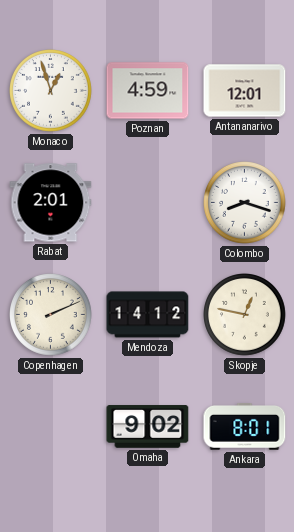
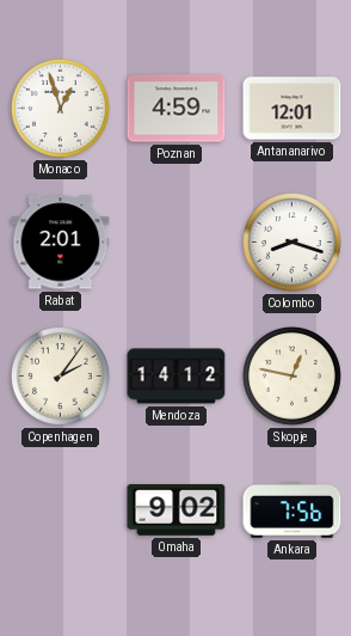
Copenhagen: 2:11 -> 2:06 (61, 377)
Ankara: 8:01 -> 7:56 (292, 510)
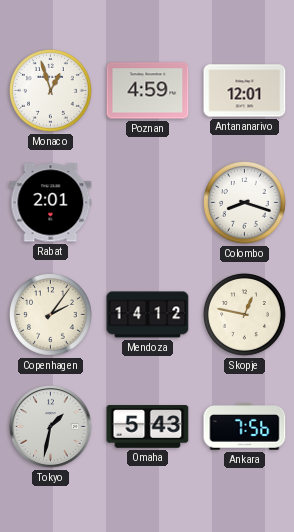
Tokyo: none -> 1:32 (51, 427)
Omaha: 9:02 -> 5:43 (148, 427)
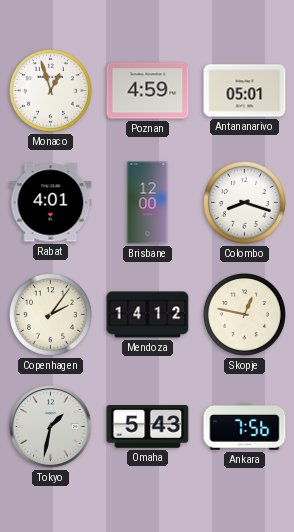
Antananarivo: 12:01 -> 05:01 (245, 91)
Rabat: 2:01 -> 4:01 (51, 203)
Brisbane: none -> 12:00 (148, 203)
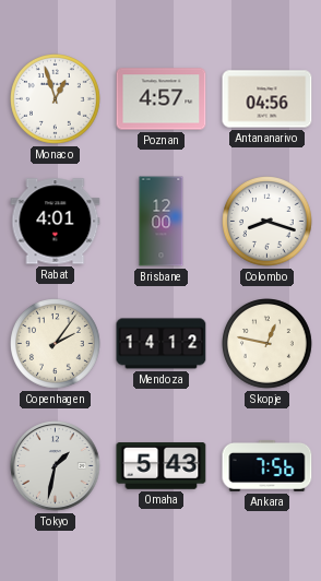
Poznan: 4:59 -> 4:57 (162, 99)
Antananarivo: 05:01 -> 04:56 (267, 99)
